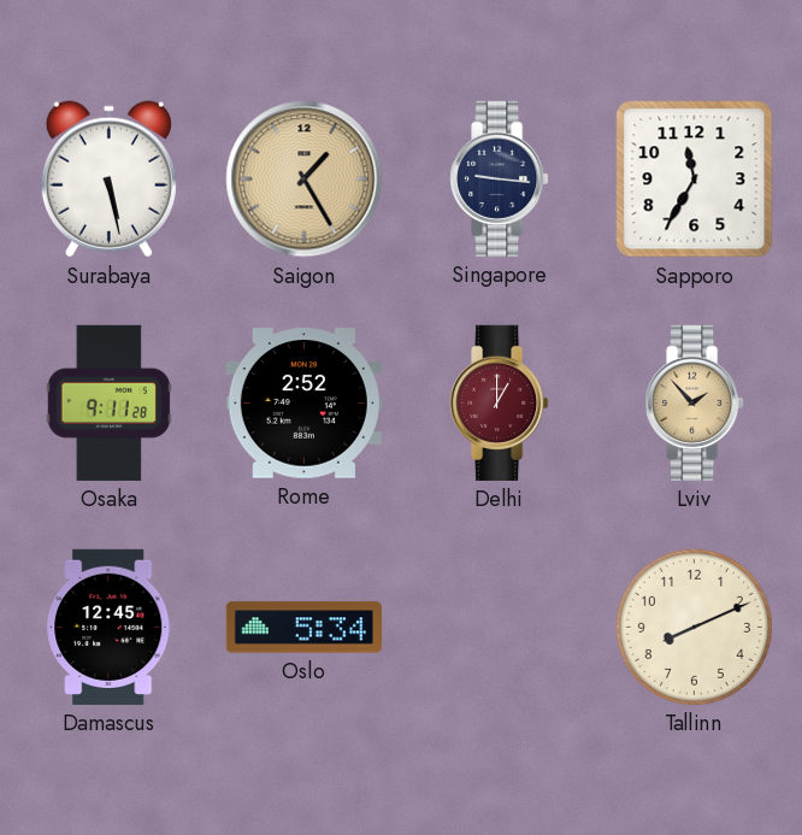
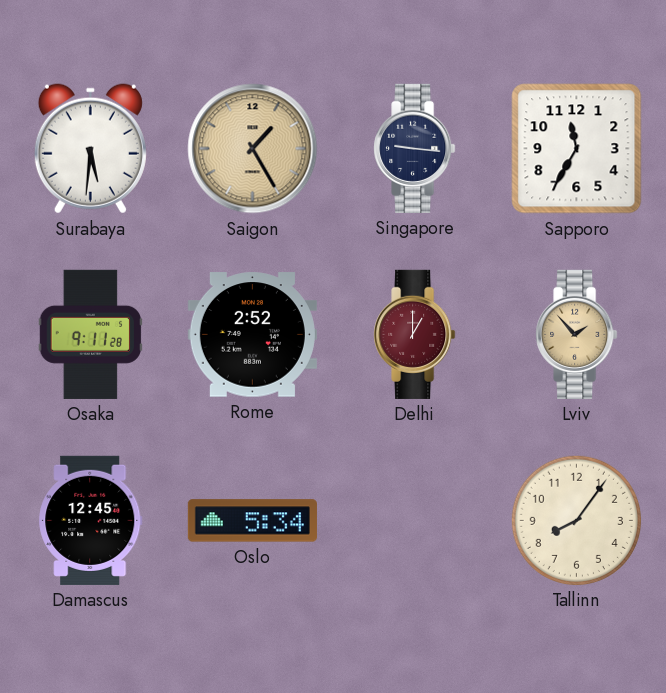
Surabaya: 5:28 -> 5:31 (90, 149)
Tallinn: 8:11 -> 8:06 (576, 520)
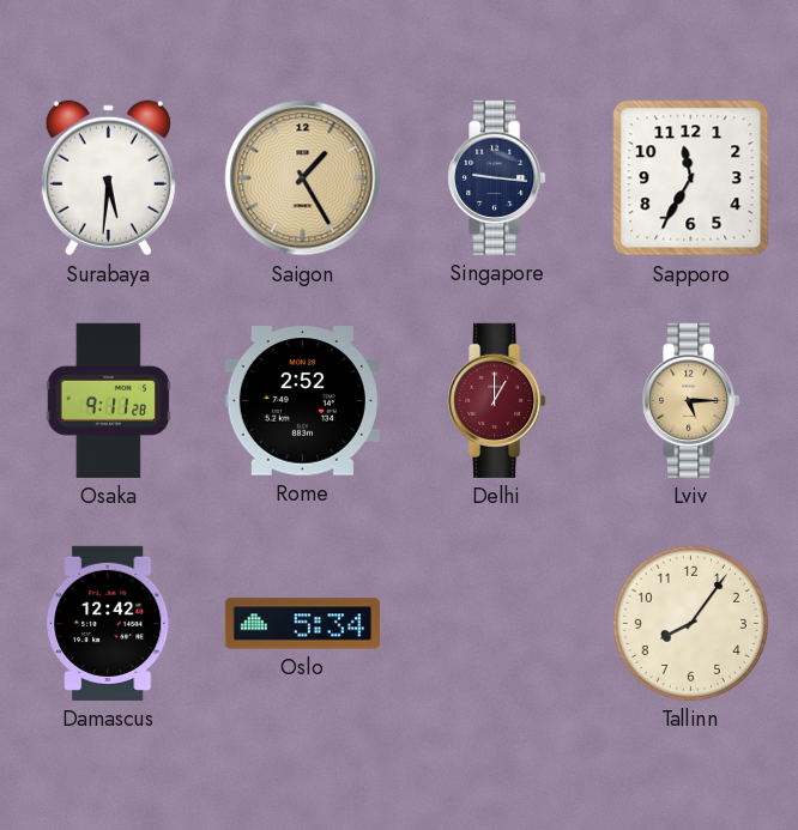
Lviv: 1:53 -> 5:15 (691, 400)
Damascus: 12:45 -> 12:42 (109, 623)
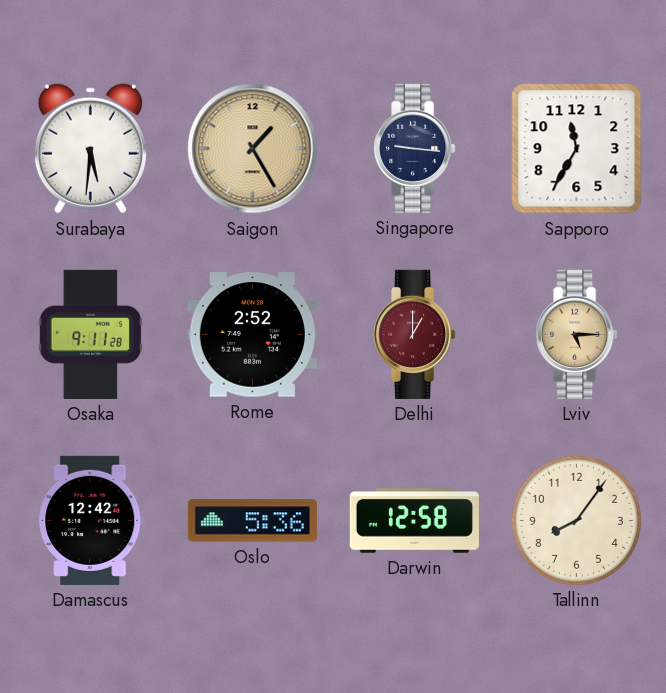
Oslo: 5:34 -> 5:36 (252, 521)
Darwin: none -> 12:58 (414, 521)
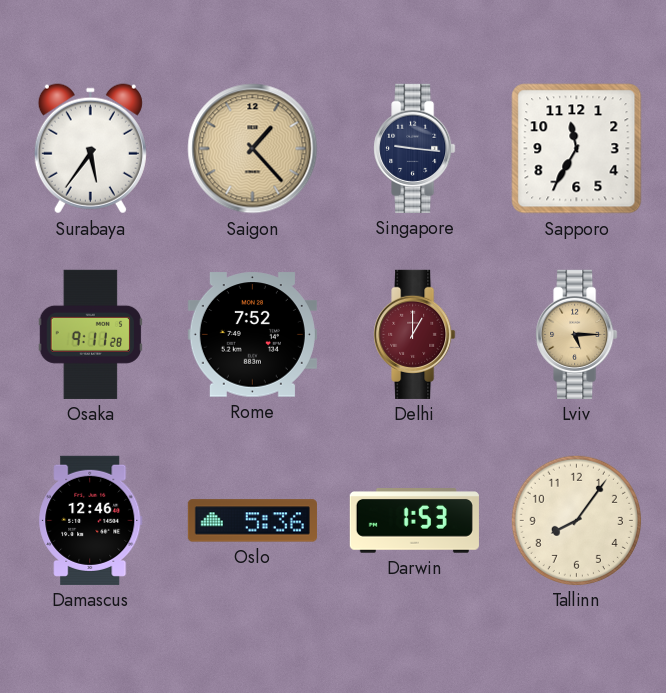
Surabaya: 5:31 -> 5:36 (90, 149)
Saigon: 1:25 -> 1:23 (253, 149)
Rome: 2:52 -> 7:52 (252, 335)
Damascus: 12:42 -> 12:46 (91, 520)
Darwin: 12:58 -> 1:53 (414, 521)
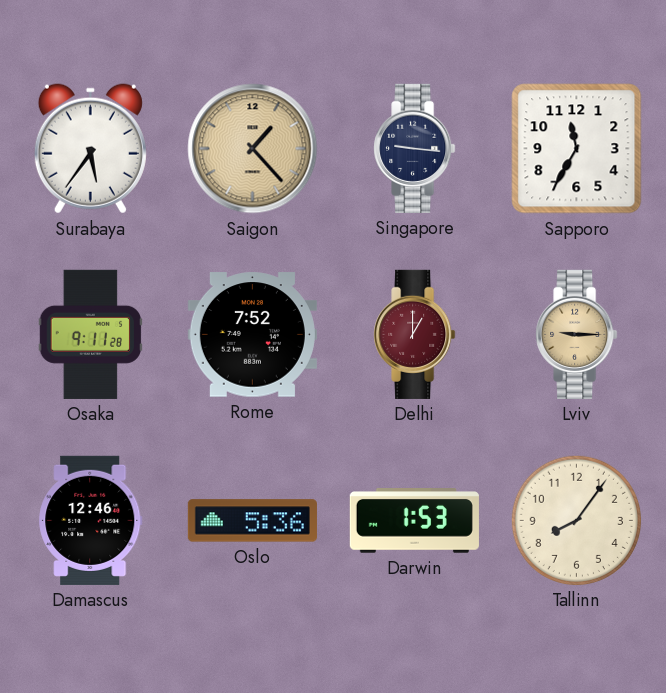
Lviv: 5:15 -> 9:15 (577, 334)
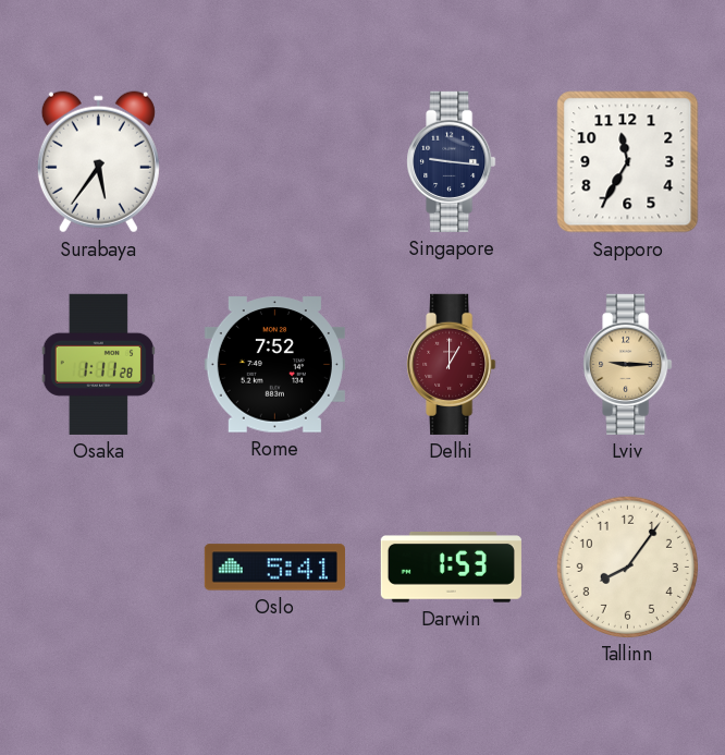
Saigon: 1:23 -> none (253, 149)
Osaka: 9:11 -> 1:11 (98, 364)
Damascus: 12:46 -> none (91, 520)
Oslo: 5:36 -> 5:41 (274, 568)
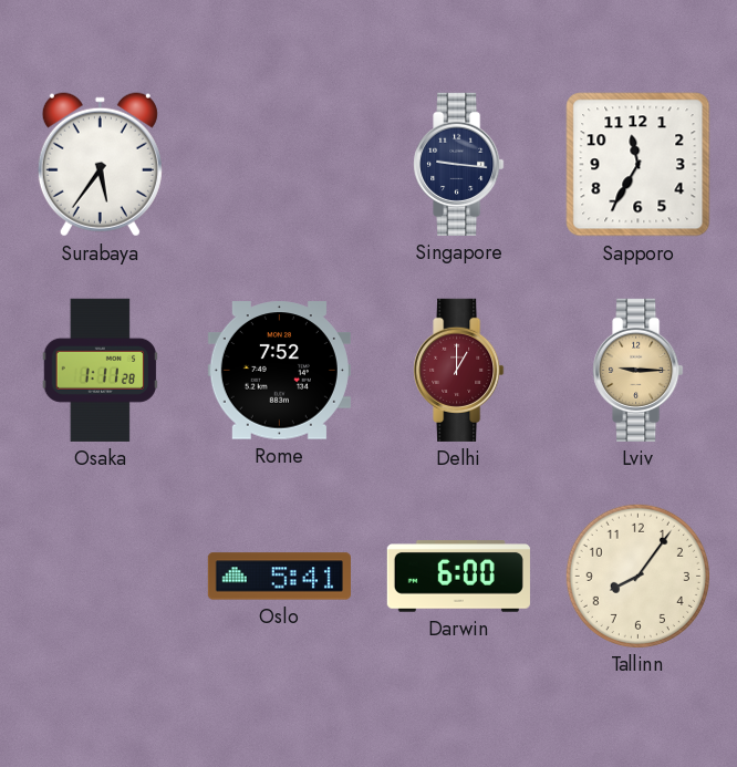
Darwin: 1:53 -> 6:00 (458, 577)
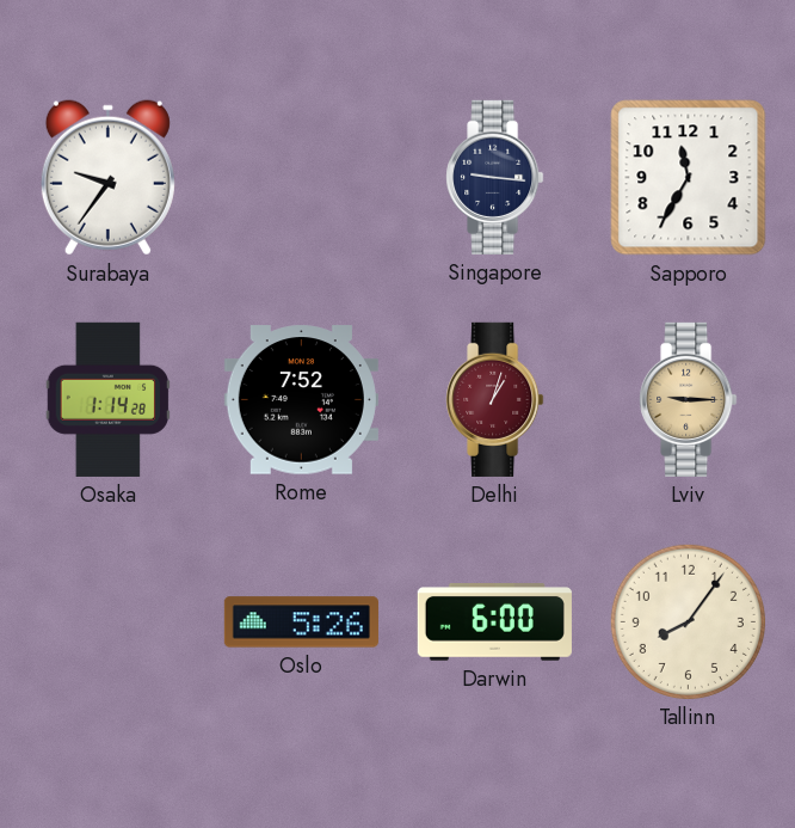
Surabaya: 5:36 -> 9:36 (107, 178)
Osaka: 1:11 -> 1:14 (107, 399)
Delhi: 1:00 -> 1:03 (495, 399)
Oslo: 5:41 -> 5:26 (301, 622)
